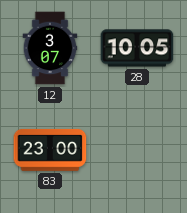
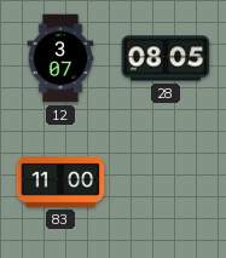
28: 10:05 -> 08:05 (166, 58)
83: 23:00 -> 11:00 (60, 182)
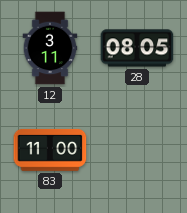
12: 3:07 -> 3:11 (50, 48)
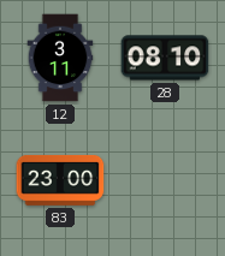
28: 08:05 -> 08:10 (165, 58)
83: 11:00 -> 23:00 (60, 180)
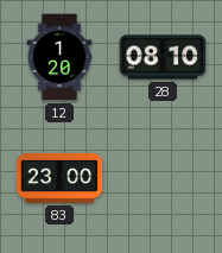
12: 3:11 -> 1:20 (59, 57)
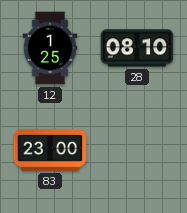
12: 1:20 -> 1:25 (50, 48)
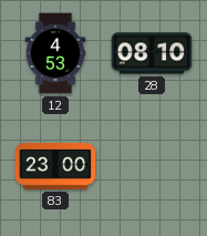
12: 1:25 -> 4:53 (55, 53)
